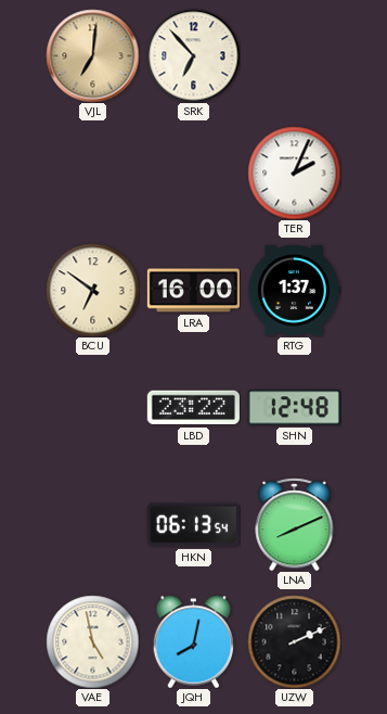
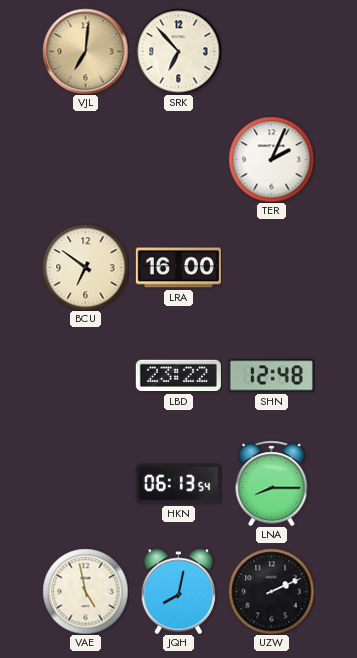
RTG: 1:37 -> none (294, 290)
LNA: 8:11 -> 8:15 (272, 483)
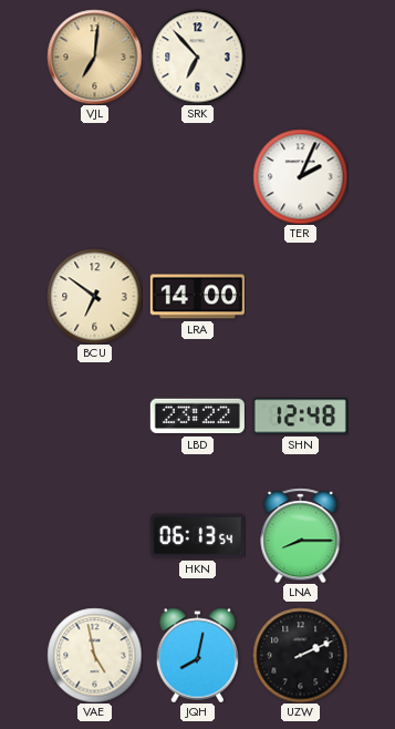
LRA: 16:00 -> 14:00 (197, 297)
